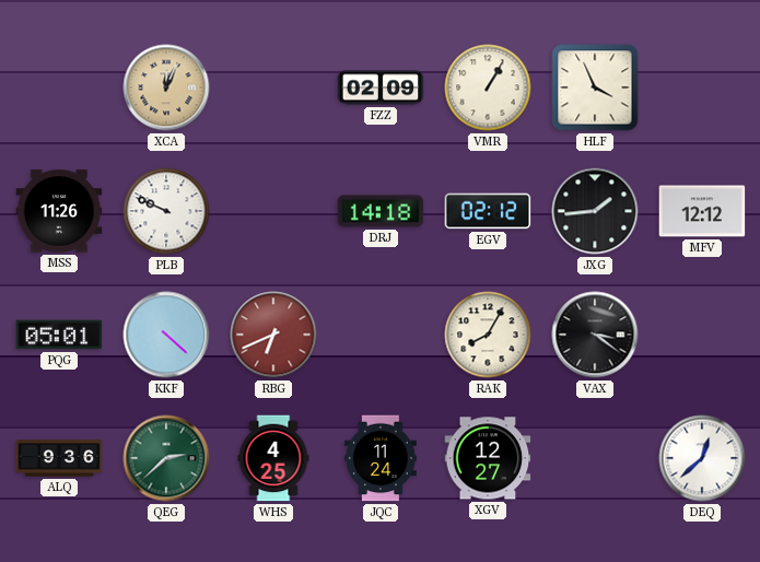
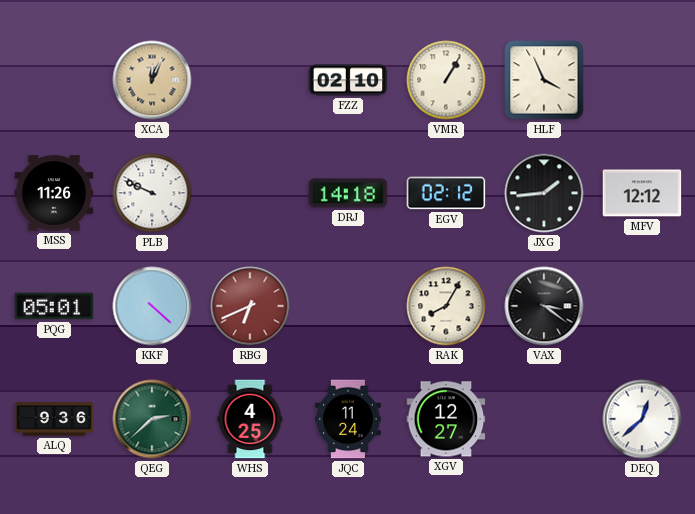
FZZ: 02:09 -> 02:10 (348, 80)
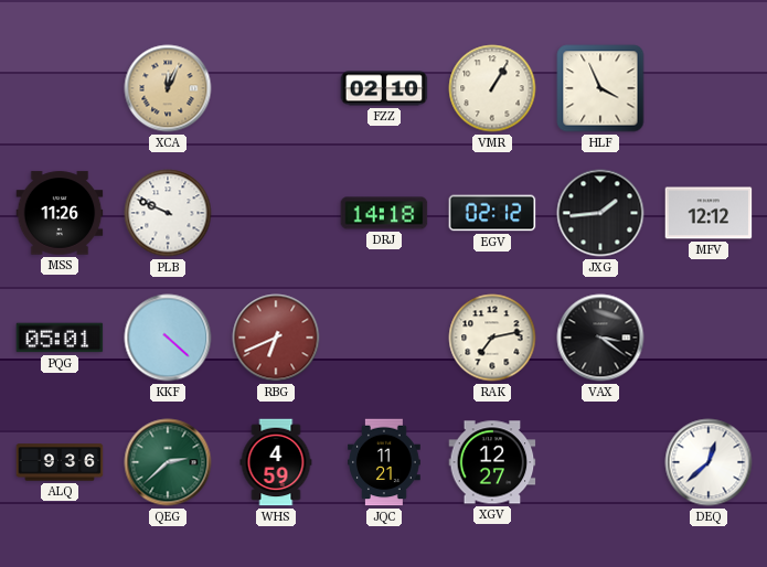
RAK: 8:05 -> 7:13 (492, 338)
WHS: 4:25 -> 4:59 (276, 462)
JQC: 11:24 -> 11:21 (385, 462)
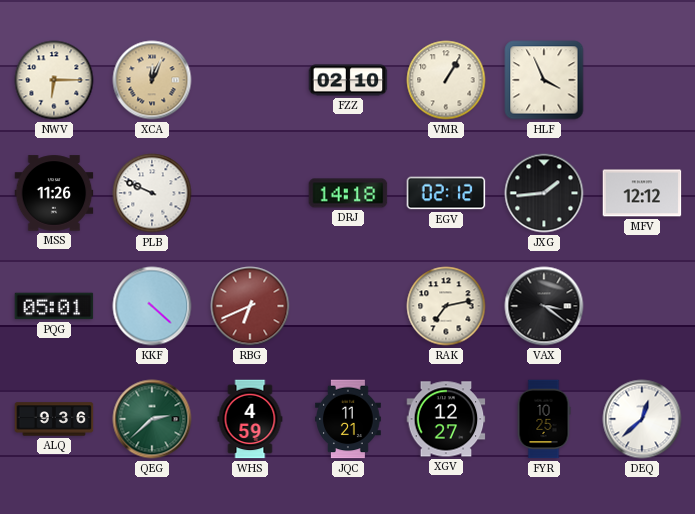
NWV: none -> 6:15 (54, 80)
FYR: none -> 10:25 (544, 419)
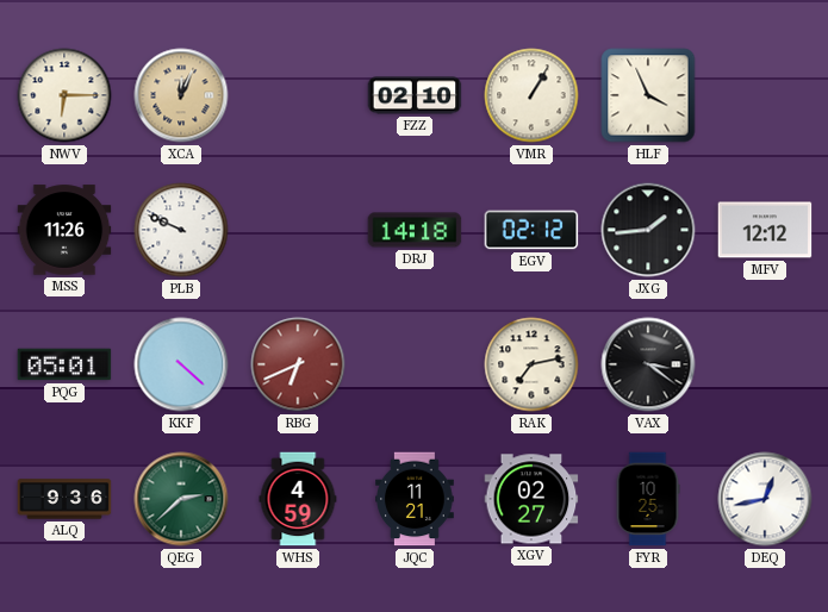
XGV: 12:27 -> 02:27 (531, 499)
DEQ: 12:38 -> 12:43 (765, 499)
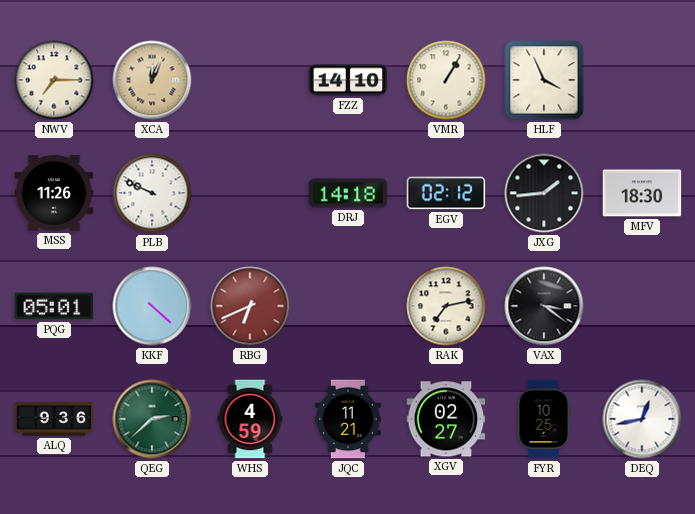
NWV: 6:15 -> 7:15 (54, 80)
FZZ: 02:10 -> 14:10 (348, 80)
MFV: 12:12 -> 18:30 (642, 193)
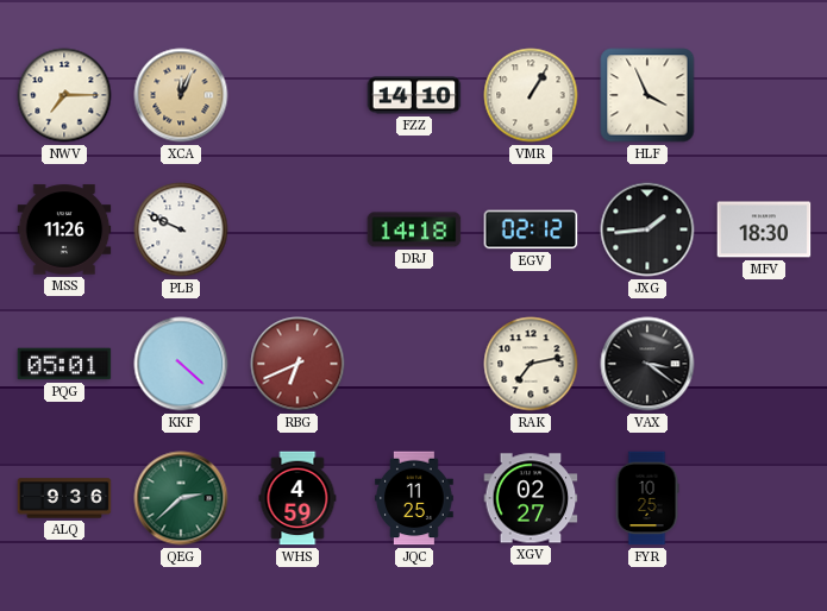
JQC: 11:21 -> 11:25 (415, 498)
DEQ: 12:43 -> none (642, 419)
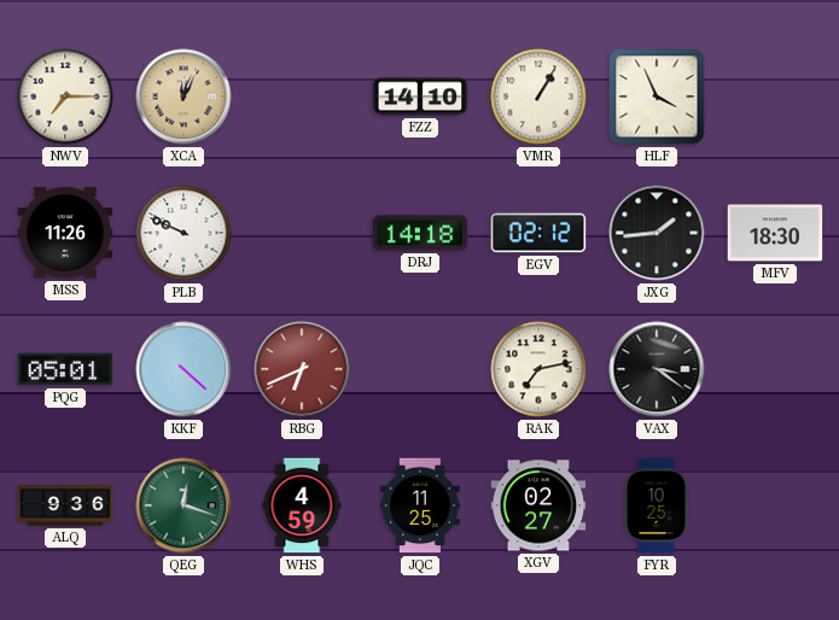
QEG: 2:38 -> 12:18 (183, 505)
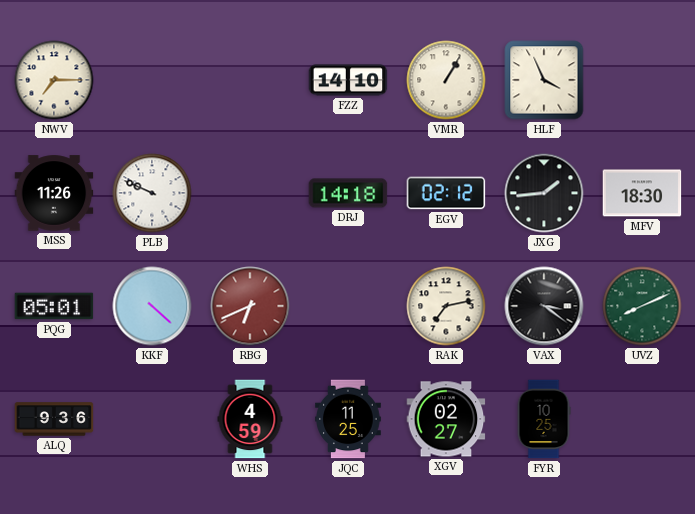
XCA: 12:04 -> none (183, 96)
UVZ: none -> 8:11 (642, 306)
QEG: 12:18 -> none (183, 505)
